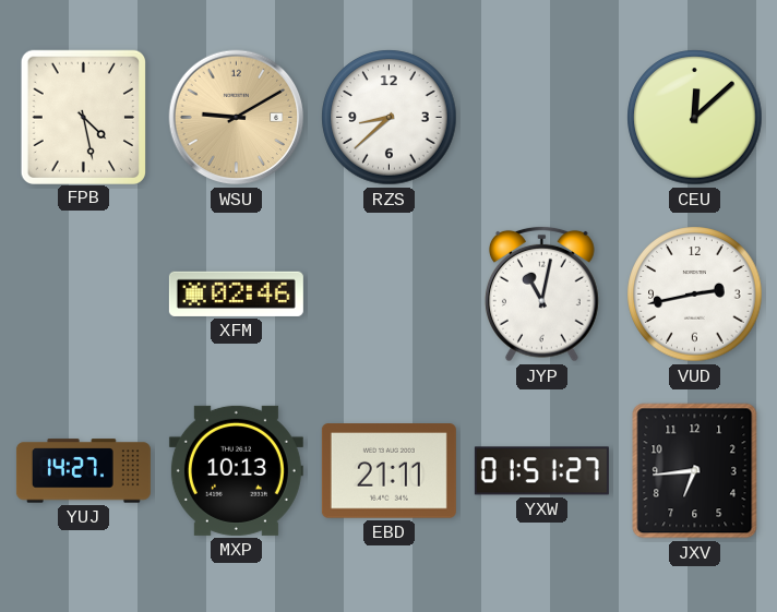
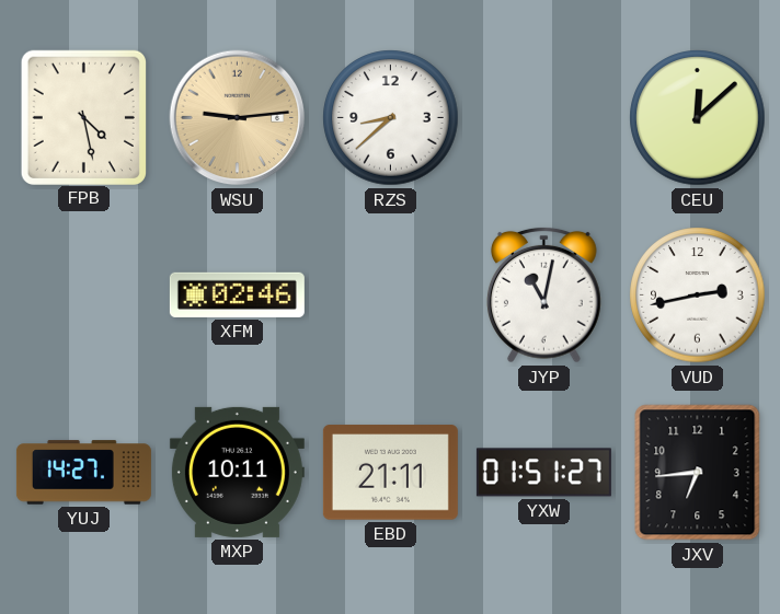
WSU: 9:10 -> 9:14 (238, 118)
MXP: 10:13 -> 10:11 (237, 472)
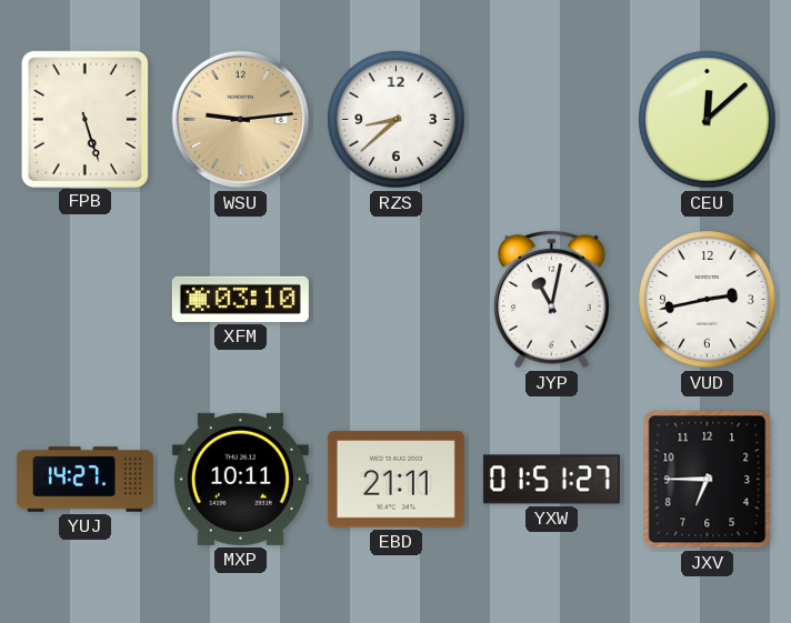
FPB: 4:28 -> 5:27 (84, 119)
XFM: 02:46 -> 03:10 (240, 299)
JXV: 6:44 -> 6:45 (708, 480)
